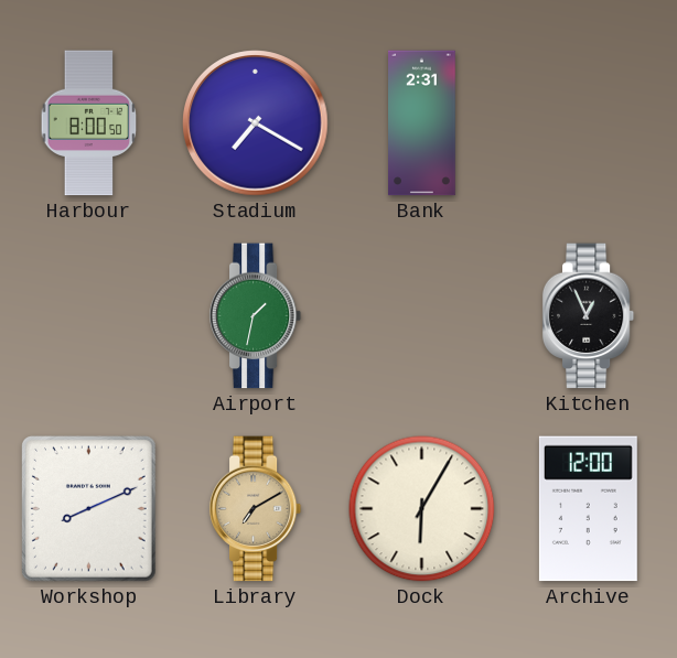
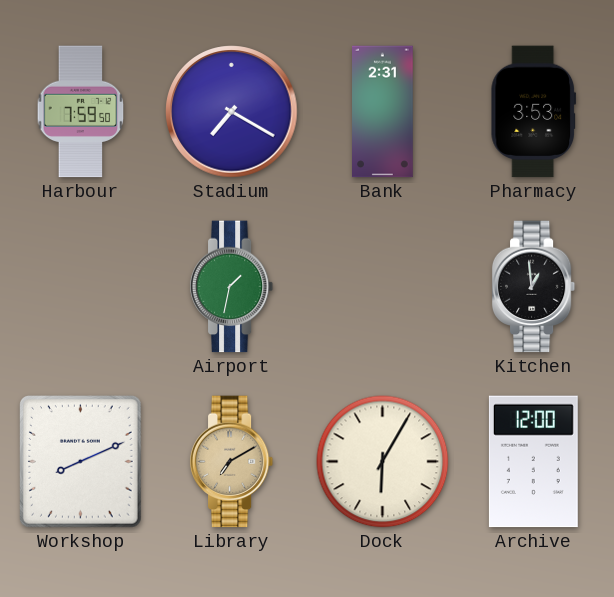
Harbour: 8:00 -> 7:59 (81, 112)
Pharmacy: none -> 3:53 (534, 112)
Kitchen: 12:56 -> 12:59 (534, 287)
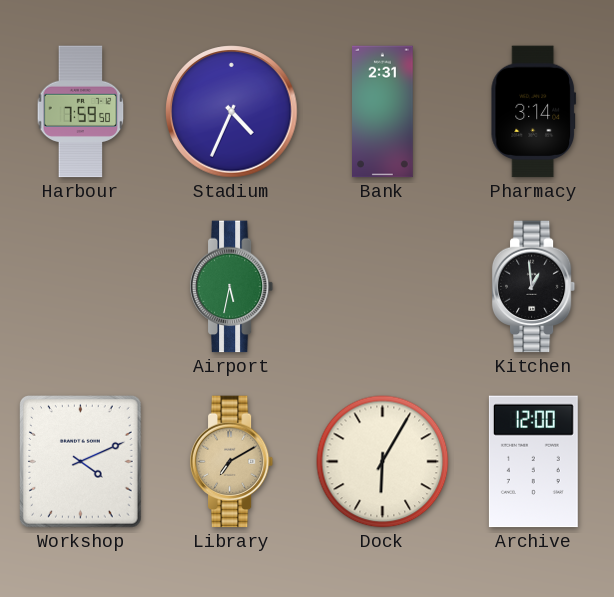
Stadium: 7:20 -> 4:34 (232, 112)
Pharmacy: 3:53 -> 3:14 (534, 112)
Airport: 1:32 -> 5:32 (232, 287)
Workshop: 8:11 -> 4:11 (81, 462)
